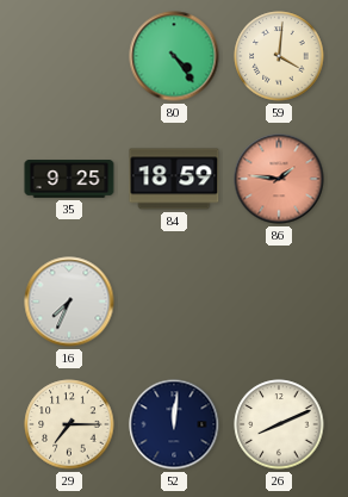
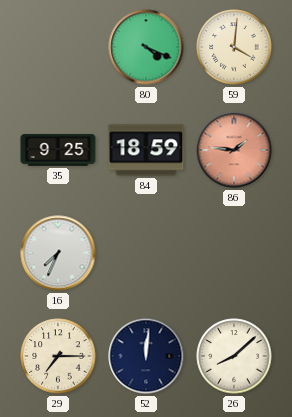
80: 4:24 -> 4:19 (146, 47)
26: 8:11 -> 8:08 (234, 356)
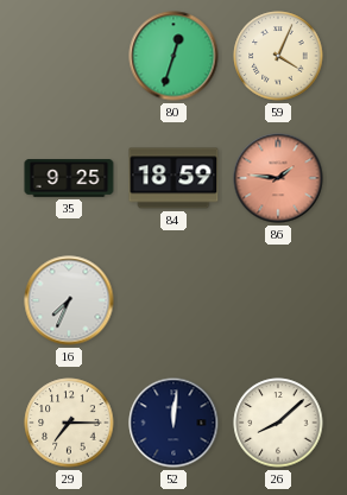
80: 4:19 -> 12:33 (173, 56)
59: 4:01 -> 4:04 (278, 56)
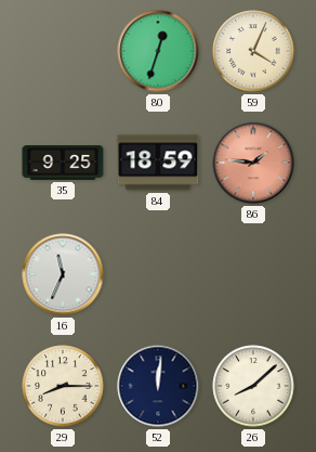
16: 7:34 -> 11:34 (63, 274)
29: 7:15 -> 8:15 (63, 386)
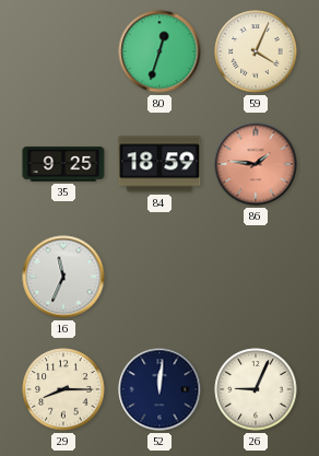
26: 8:08 -> 9:04 (256, 389)
